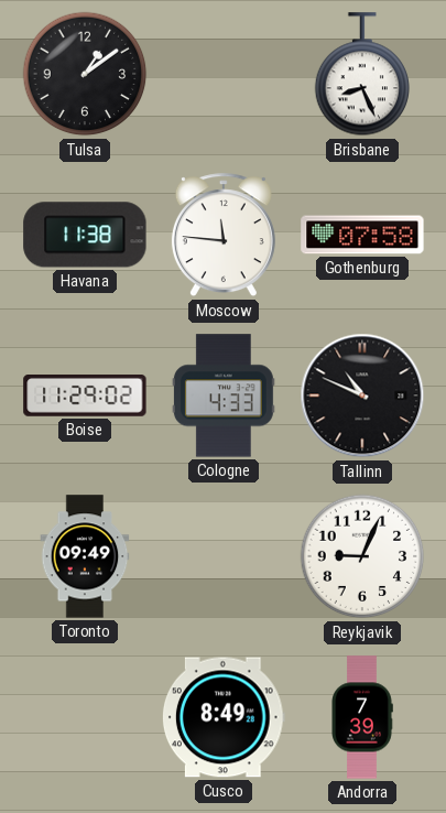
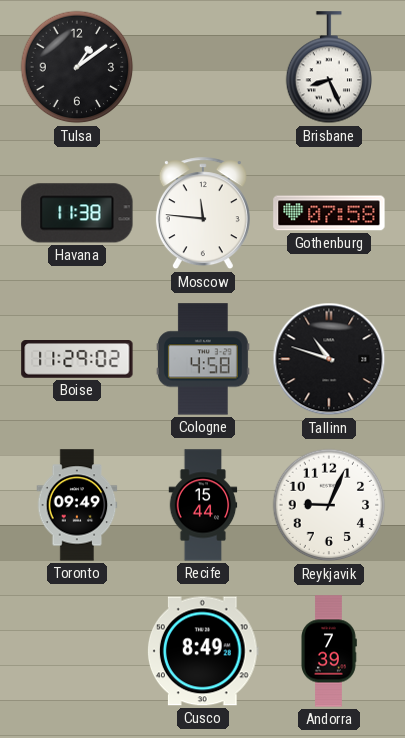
Cologne: 4:33 -> 4:58 (203, 359)
Tallinn: 10:49 -> 10:48 (329, 359)
Recife: none -> 15:44 (203, 505)
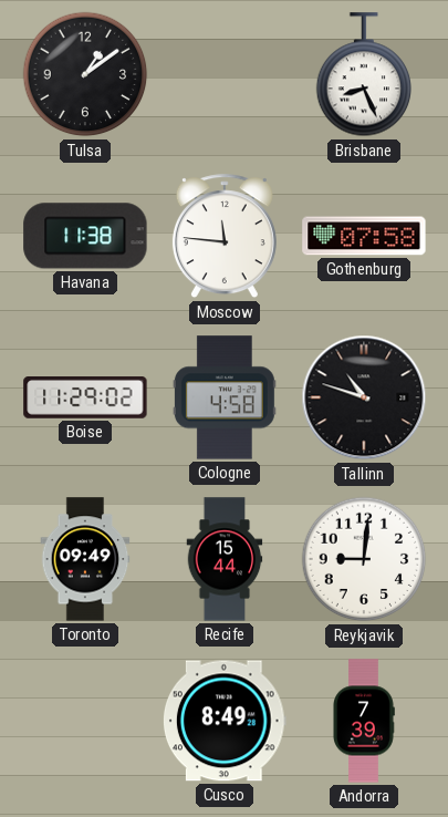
Reykjavik: 9:04 -> 9:01 (364, 559)
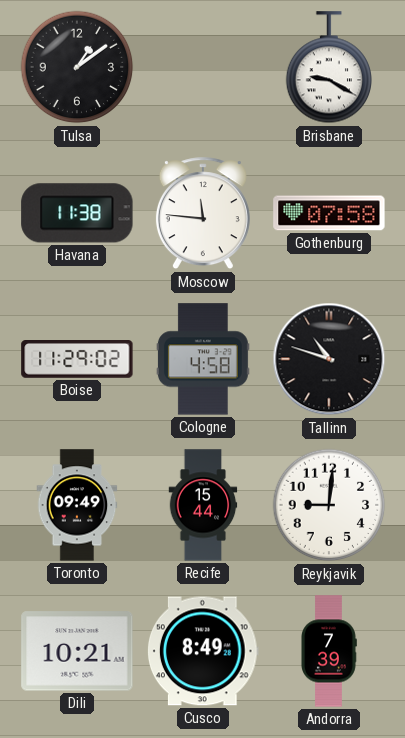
Brisbane: 8:26 -> 9:20 (329, 68)
Dili: none -> 10:21 (77, 651)
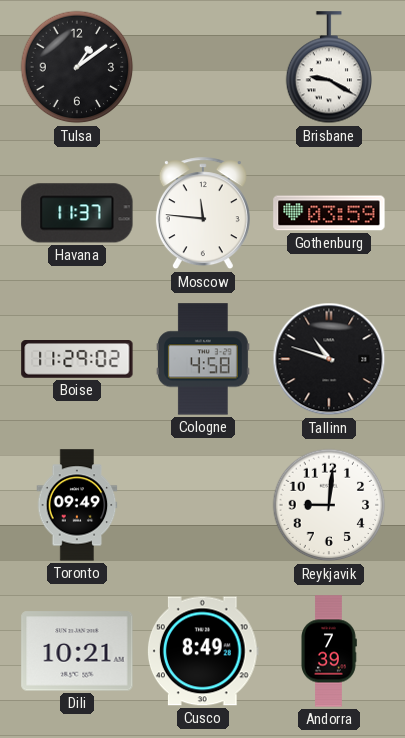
Havana: 11:38 -> 11:37 (77, 213)
Gothenburg: 07:58 -> 03:59 (329, 213)
Recife: 15:44 -> none (203, 505)
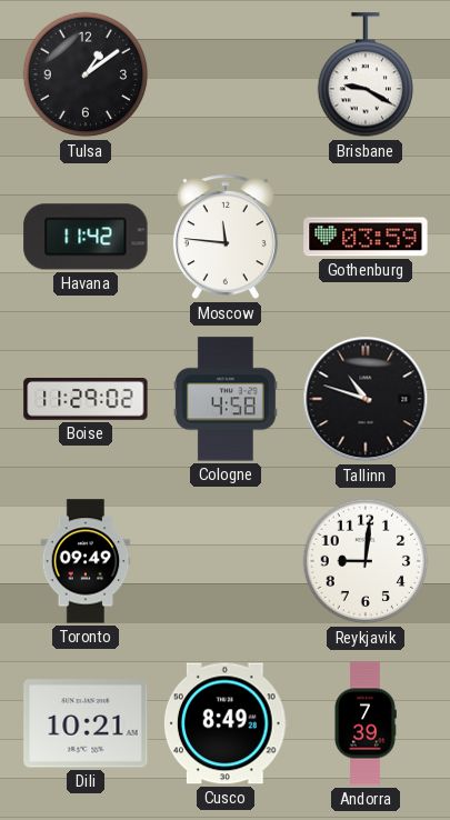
Havana: 11:37 -> 11:42 (86, 237)
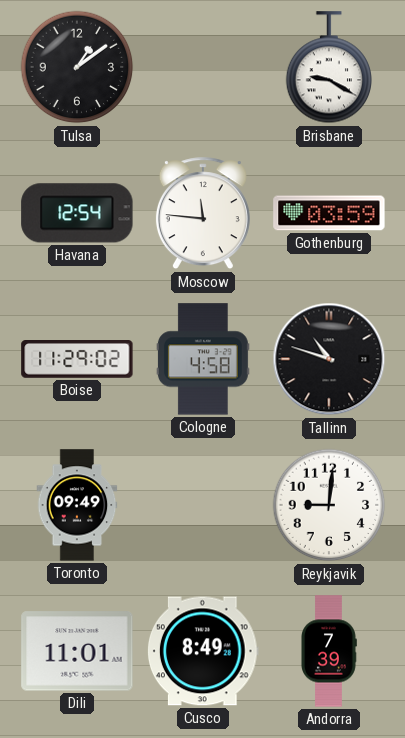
Havana: 11:42 -> 12:54 (77, 213)
Dili: 10:21 -> 11:01 (77, 651)
